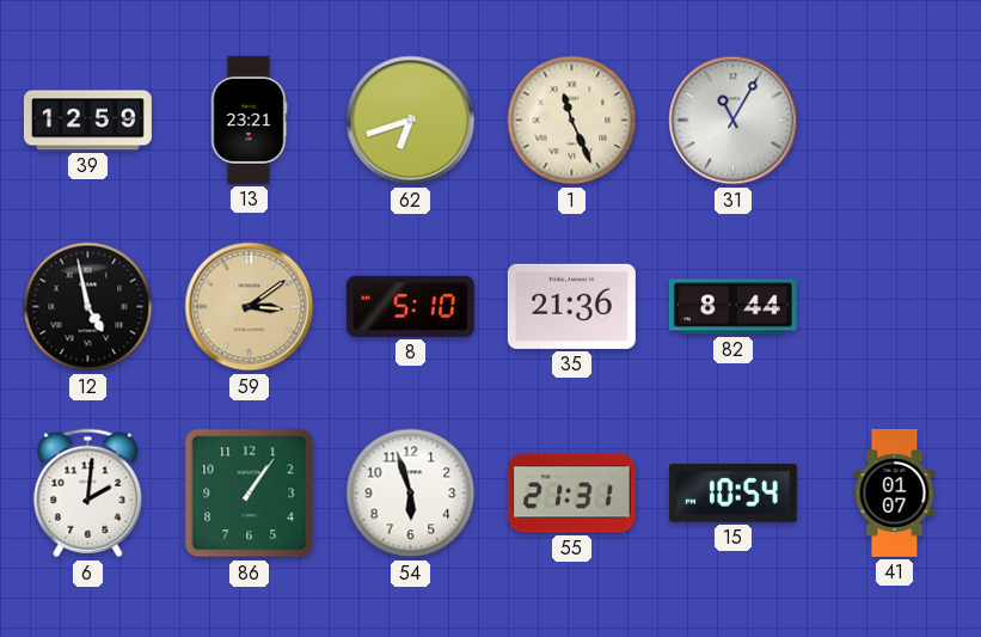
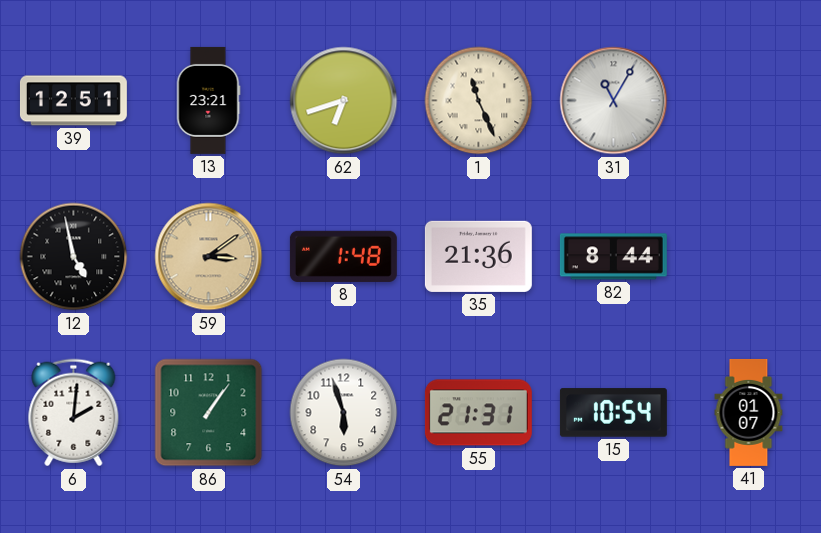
39: 12:59 -> 12:51 (73, 101)
8: 5:10 -> 1:48 (343, 256)
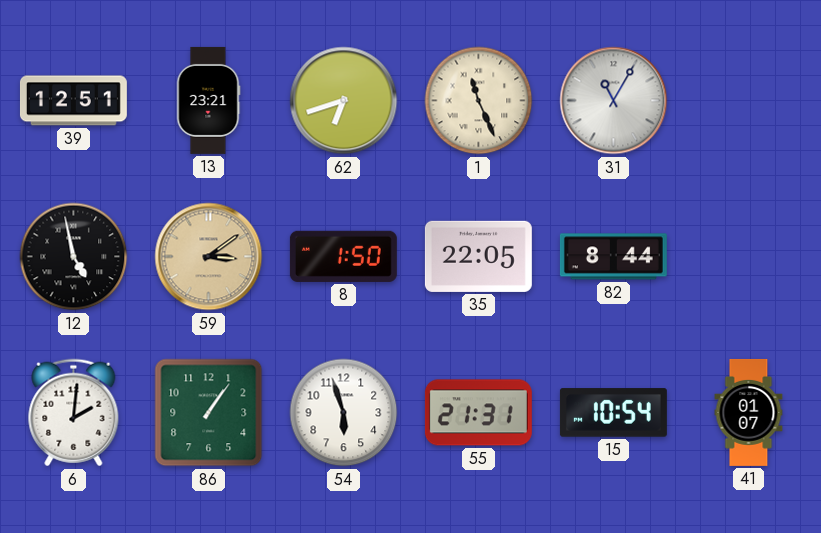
8: 1:48 -> 1:50 (343, 256)
35: 21:36 -> 22:05 (478, 256)
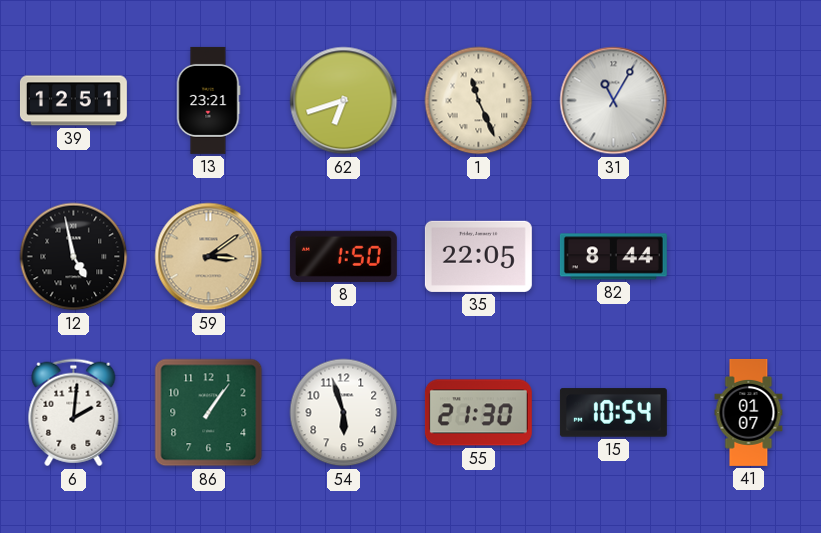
55: 21:31 -> 21:30 (478, 413)
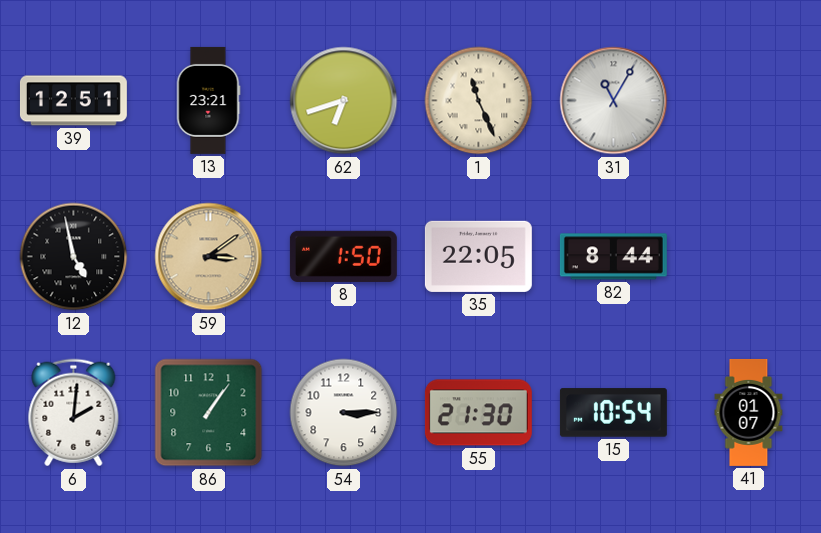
54: 5:57 -> 3:15 (344, 413)
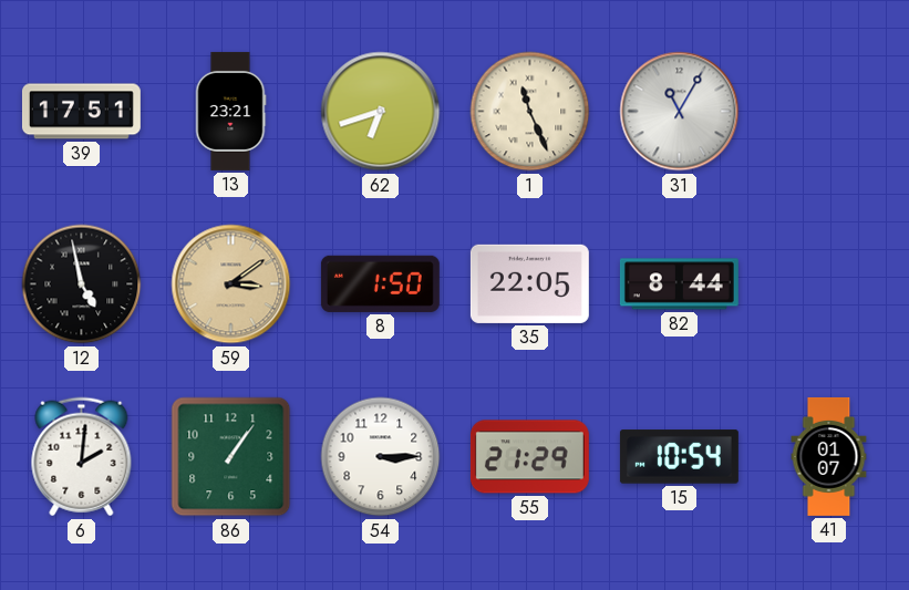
39: 12:51 -> 17:51 (81, 112)
55: 21:30 -> 21:29 (529, 457)
